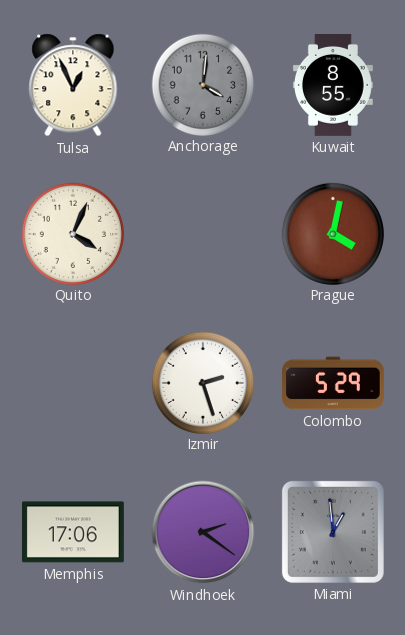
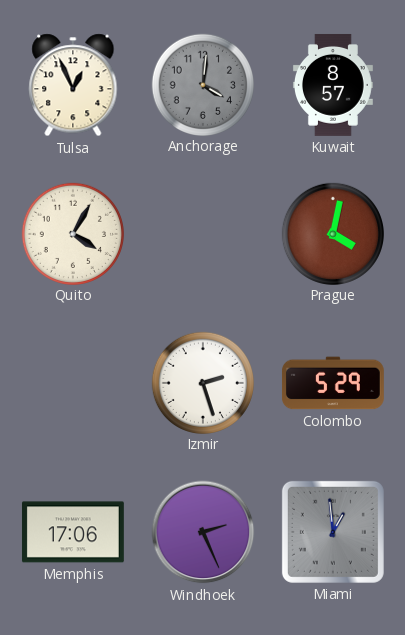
Kuwait: 8:55 -> 8:57 (333, 85)
Quito: 4:04 -> 4:05 (72, 233)
Windhoek: 2:21 -> 2:26 (203, 532)
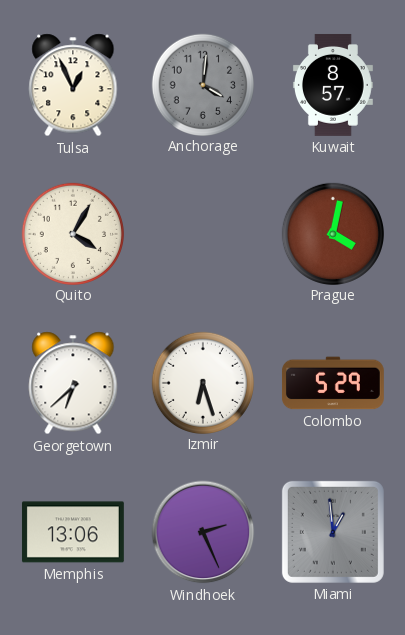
Georgetown: none -> 6:38 (73, 383)
Izmir: 2:27 -> 6:27 (202, 382)
Memphis: 17:06 -> 13:06 (73, 532)
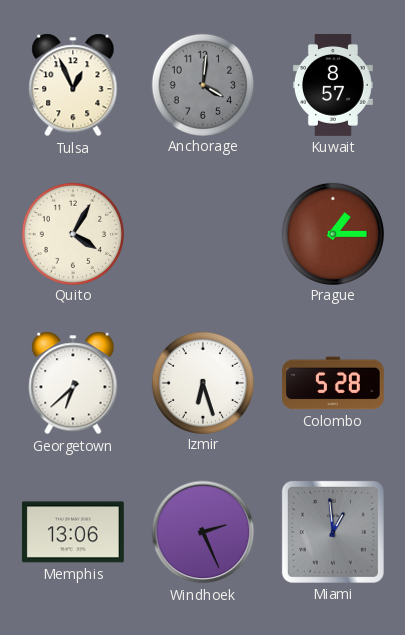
Prague: 4:02 -> 1:15 (332, 233)
Colombo: 5:29 -> 5:28 (333, 383)
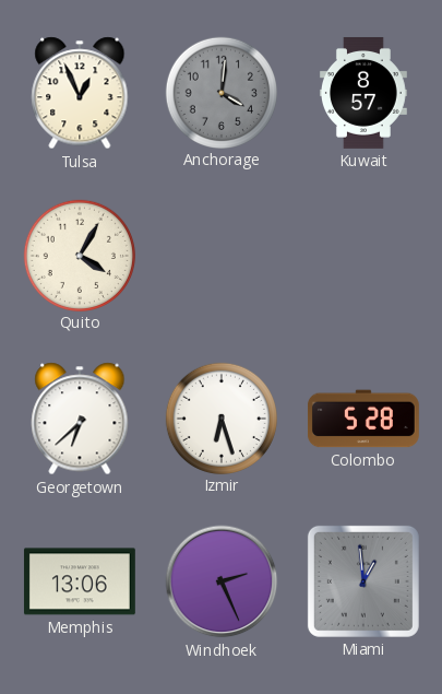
Prague: 1:15 -> none (332, 233)
